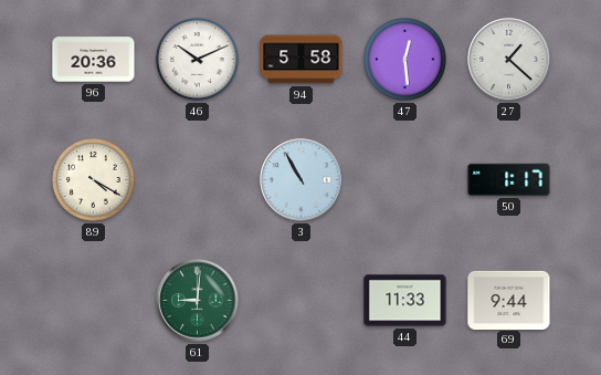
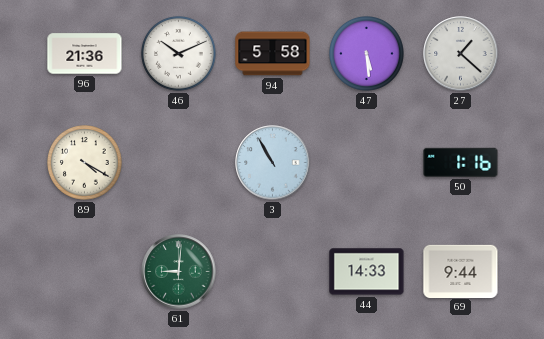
96: 20:36 -> 21:36 (85, 54)
47: 12:29 -> 5:29 (367, 54)
50: 1:17 -> 1:16 (461, 162)
44: 11:33 -> 14:33 (367, 272)
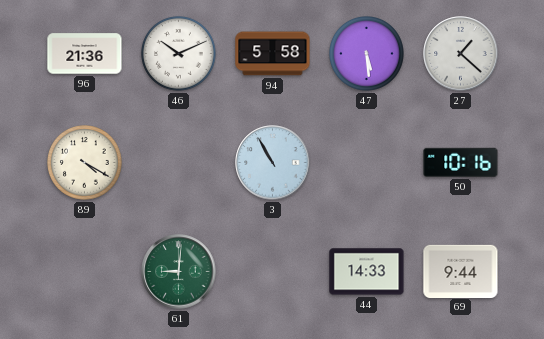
50: 1:16 -> 10:16 (461, 162)
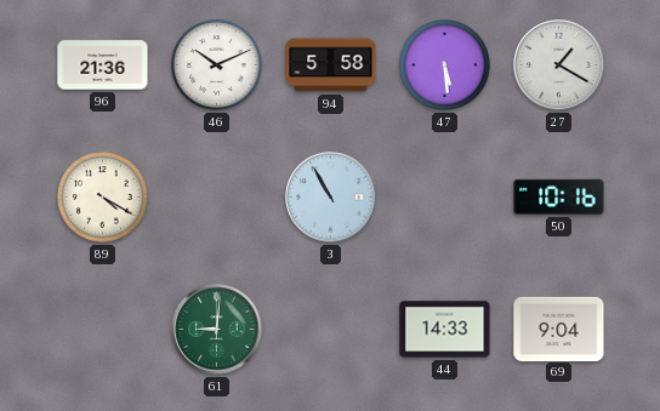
27: 1:22 -> 1:20 (559, 65)
69: 9:44 -> 9:04 (559, 329)
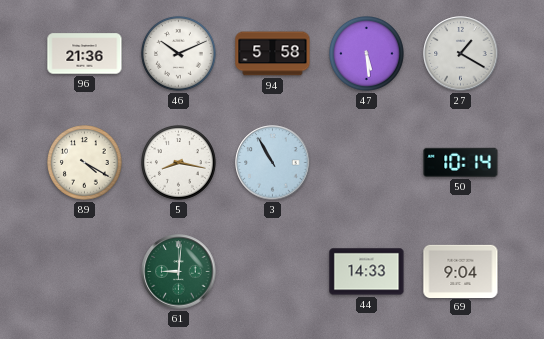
5: none -> 8:17 (179, 163)
50: 10:16 -> 10:14 (461, 162)
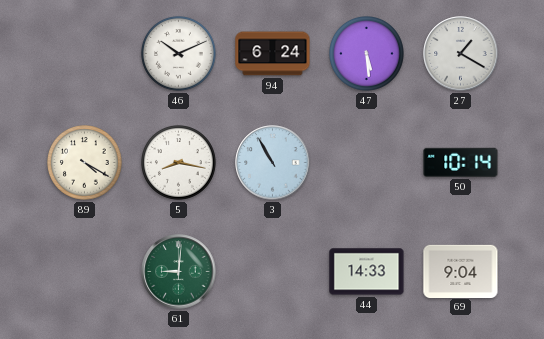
96: 21:36 -> none (85, 54)
94: 5:58 -> 6:24 (273, 54)
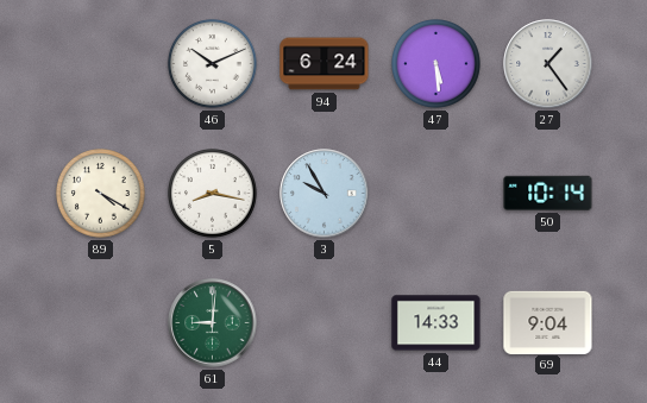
27: 1:20 -> 1:24 (548, 64)
3: 10:55 -> 9:55 (325, 194)
